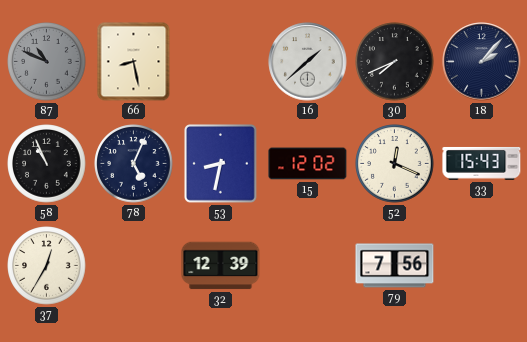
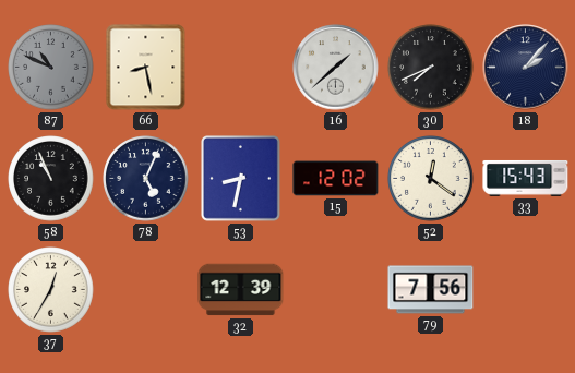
52: 12:19 -> 12:21 (431, 179)
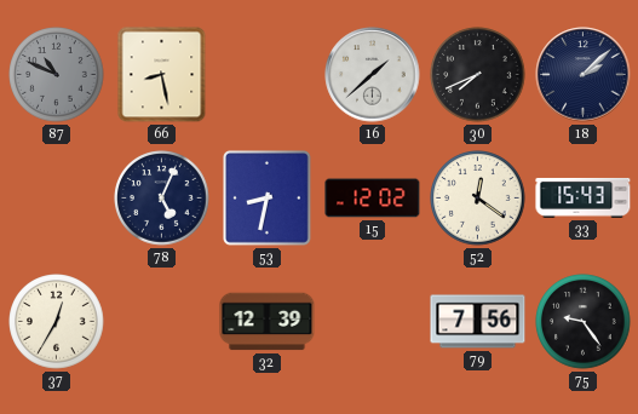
18: 2:07 -> 2:08 (584, 75)
58: 10:56 -> none (51, 179)
75: none -> 9:24 (584, 322)
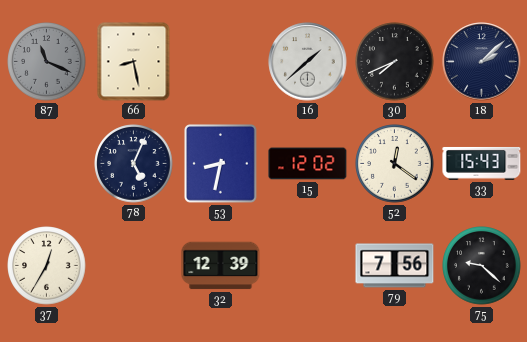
87: 10:49 -> 11:19 (47, 62)
75: 9:24 -> 9:22 (482, 266)
